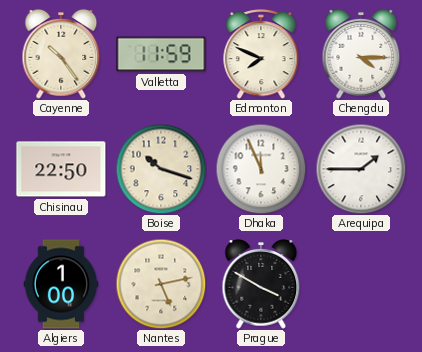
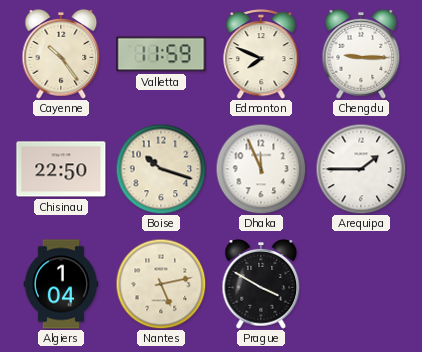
Chengdu: 4:15 -> 9:15 (361, 55)
Algiers: 1:00 -> 1:04 (61, 284)
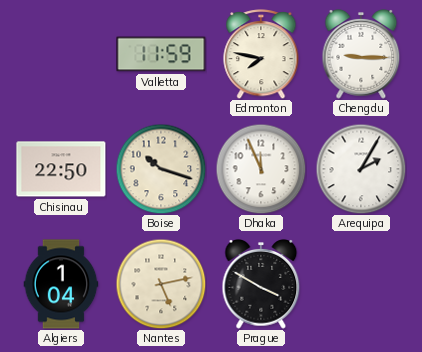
Cayenne: 10:24 -> none (61, 55)
Edmonton: 7:49 -> 7:47 (261, 54)
Arequipa: 1:45 -> 2:05 (361, 169)
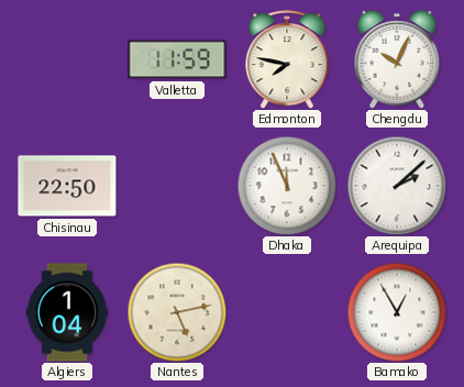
Chengdu: 9:15 -> 10:04 (397, 60)
Boise: 10:18 -> none (161, 169)
Arequipa: 2:05 -> 2:08 (397, 186)
Prague: 3:50 -> none (261, 285)
Bamako: none -> 12:55 (397, 312)
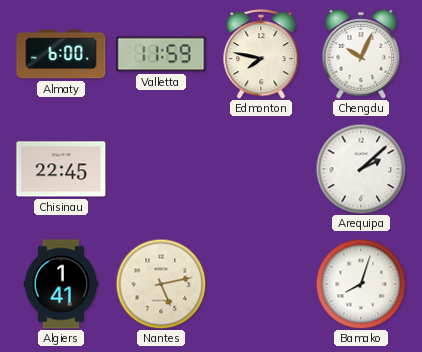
Almaty: none -> 6:00 (61, 54)
Chisinau: 22:50 -> 22:45 (61, 169)
Dhaka: 11:56 -> none (287, 186)
Algiers: 1:04 -> 1:41 (61, 284)
Bamako: 12:55 -> 8:03 (361, 284)
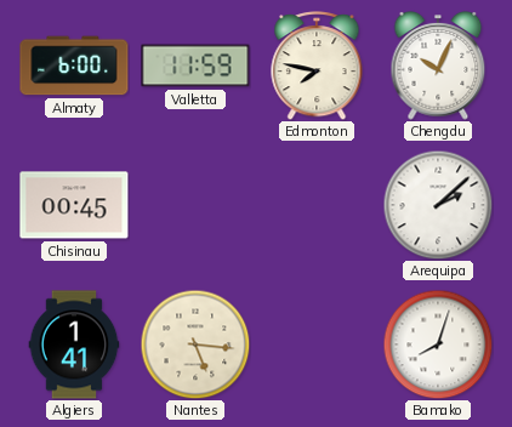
Chisinau: 22:45 -> 00:45 (74, 205)
Nantes: 5:13 -> 5:16 (195, 345)
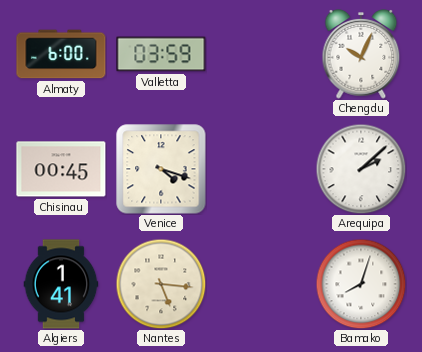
Valletta: 11:59 -> 03:59 (161, 54)
Edmonton: 7:47 -> none (317, 66)
Venice: none -> 4:18 (161, 169)
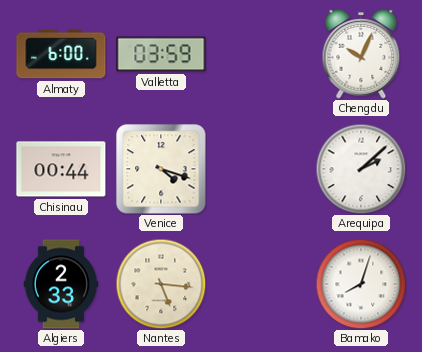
Chisinau: 00:45 -> 00:44 (61, 169)
Algiers: 1:41 -> 2:33 (61, 284)
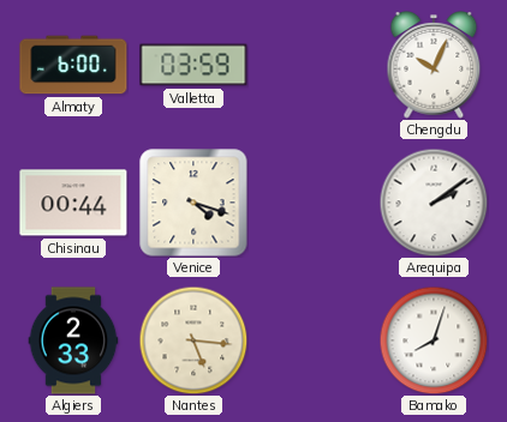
Arequipa: 2:08 -> 2:09 (434, 203)
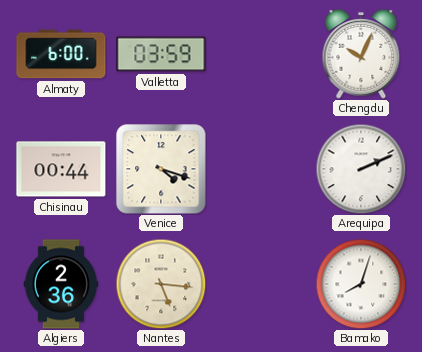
Arequipa: 2:09 -> 2:11 (361, 169)
Algiers: 2:33 -> 2:36 (61, 284)
